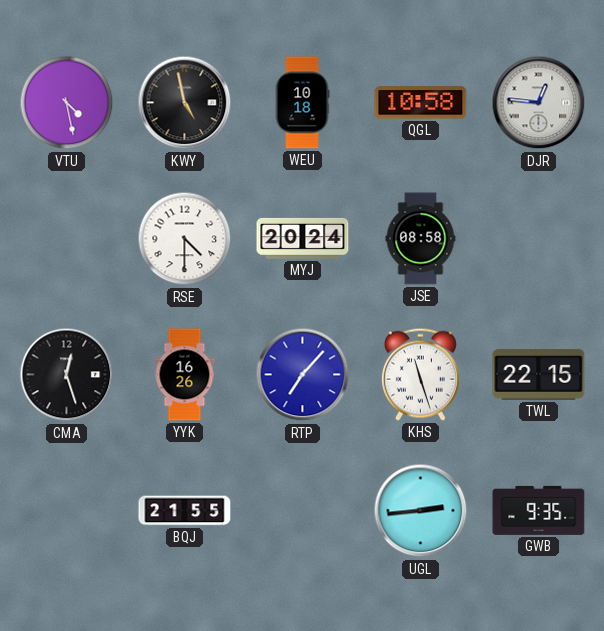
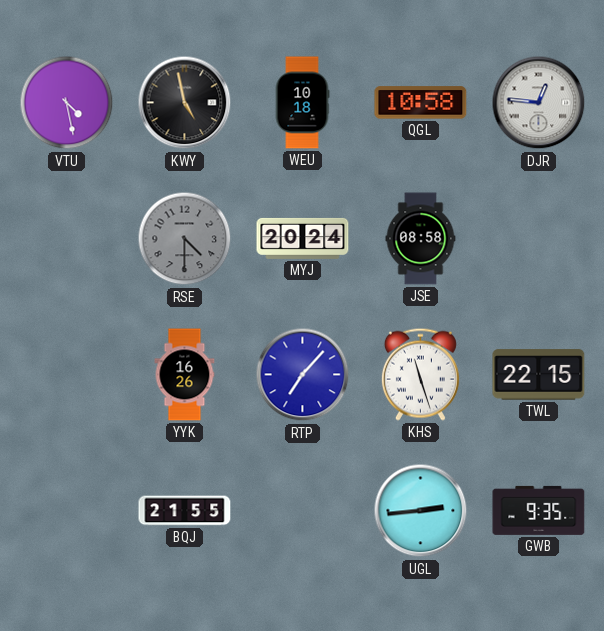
RSE dial: white -> grey (185, 239)
CMA: 12:27 -> none (67, 375)
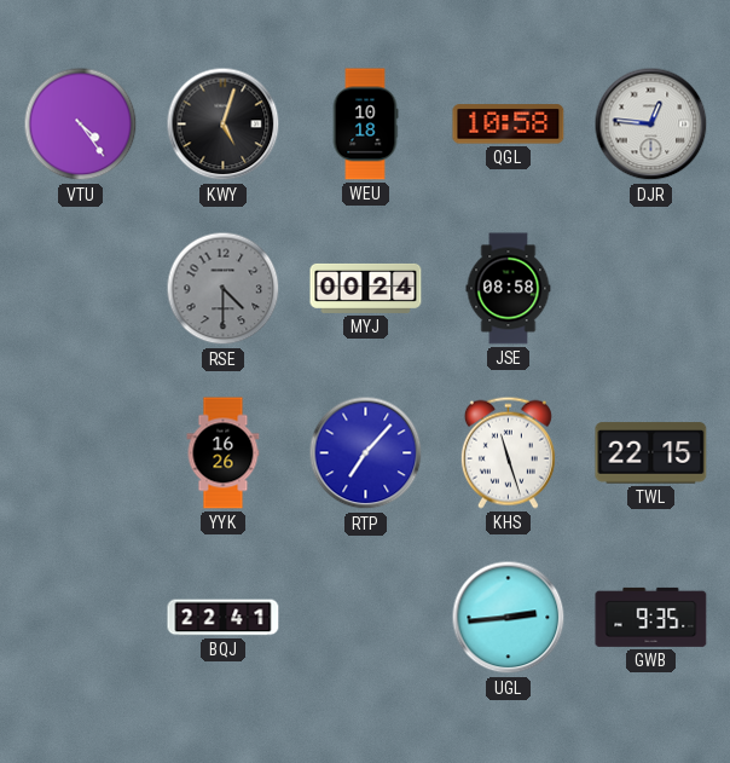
VTU: 4:28 -> 4:24 (81, 125)
KWY: 4:58 -> 5:03 (224, 125)
MYJ: 20:24 -> 00:24 (366, 288)
BQJ: 21:55 -> 22:41 (224, 618)
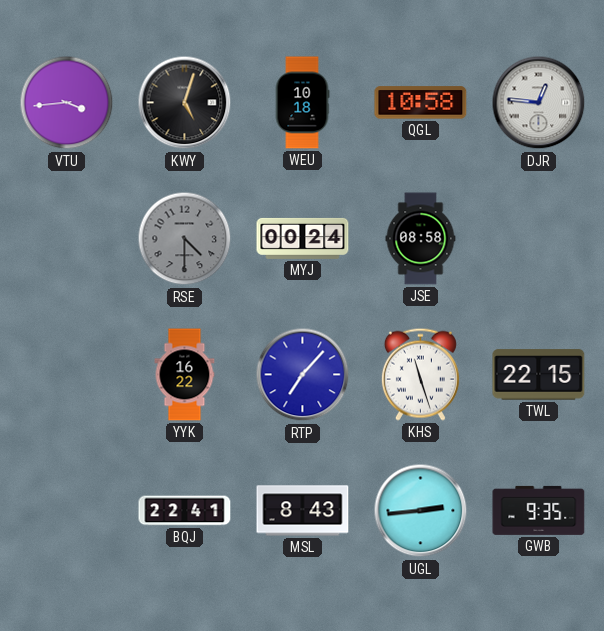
VTU: 4:24 -> 3:44 (67, 103)
YYK: 16:26 -> 16:22 (185, 375)
MSL: none -> 8:43 (303, 511)
